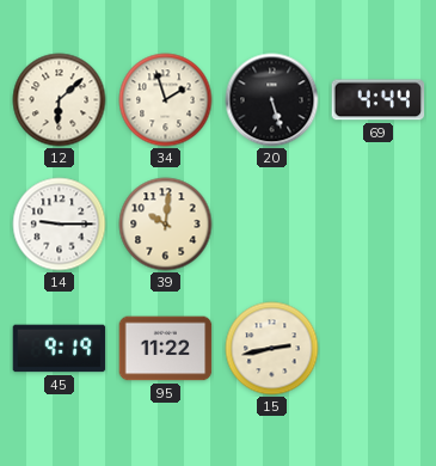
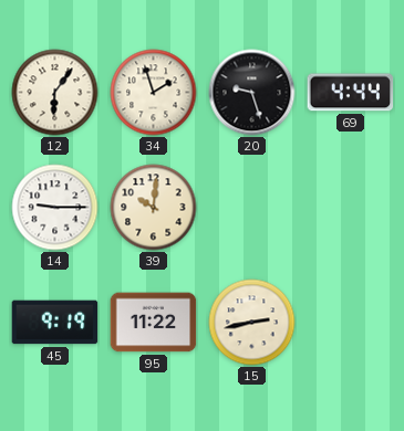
12: 6:08 -> 6:06 (55, 93)
20: 5:27 -> 9:27 (252, 93)
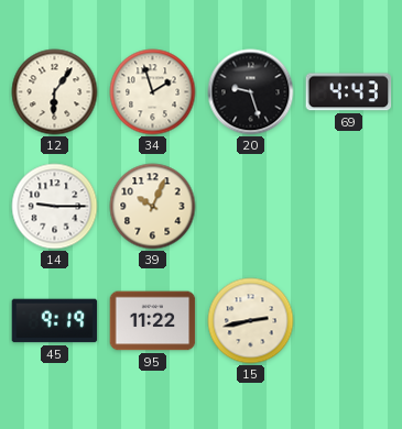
69: 4:44 -> 4:43 (349, 92)
39: 10:01 -> 10:04 (153, 207)
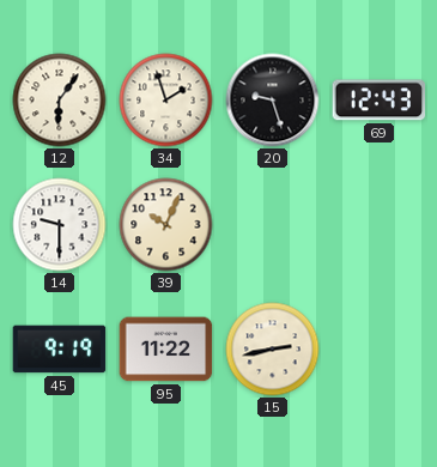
69: 4:43 -> 12:43 (380, 101)
14: 9:15 -> 9:30 (60, 225)
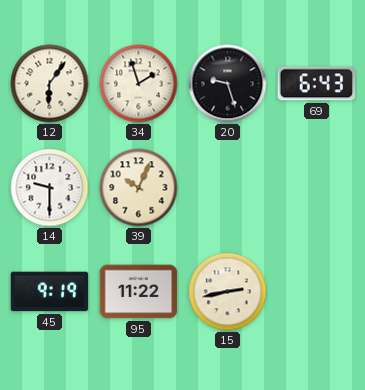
69: 12:43 -> 6:43 (317, 84)
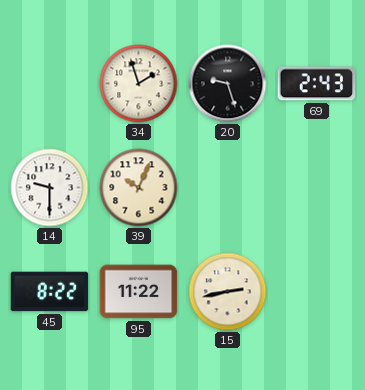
12: 6:06 -> none (50, 84)
69: 6:43 -> 2:43 (317, 84)
45: 9:19 -> 8:22 (50, 292)
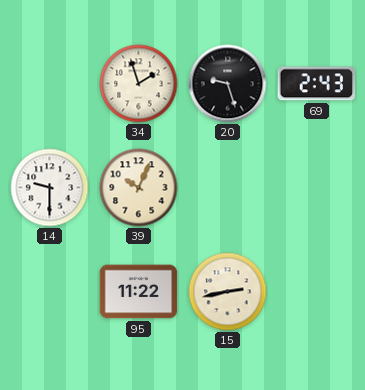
45: 8:22 -> none (50, 292)
